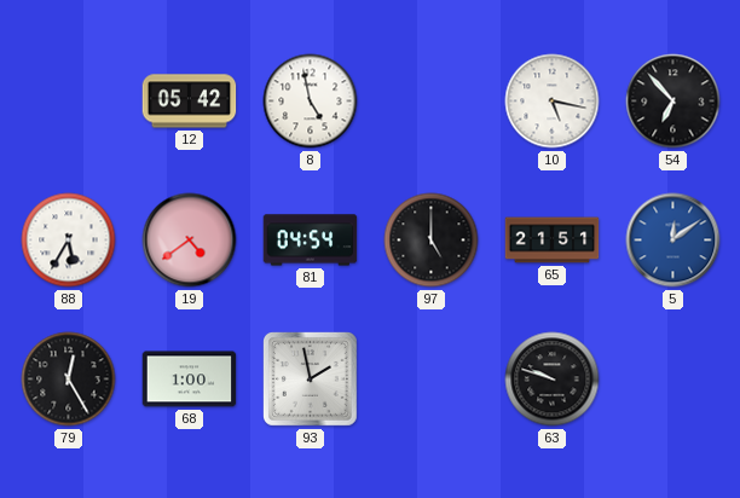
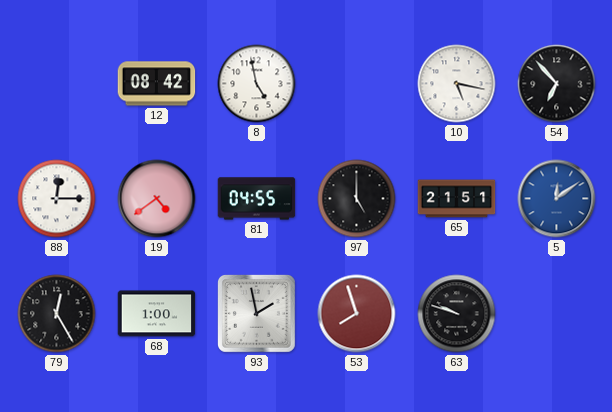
12: 05:42 -> 08:42 (157, 84)
88: 5:35 -> 12:15 (57, 199)
81: 04:54 -> 04:55 (257, 199)
53: none -> 7:57 (357, 314)
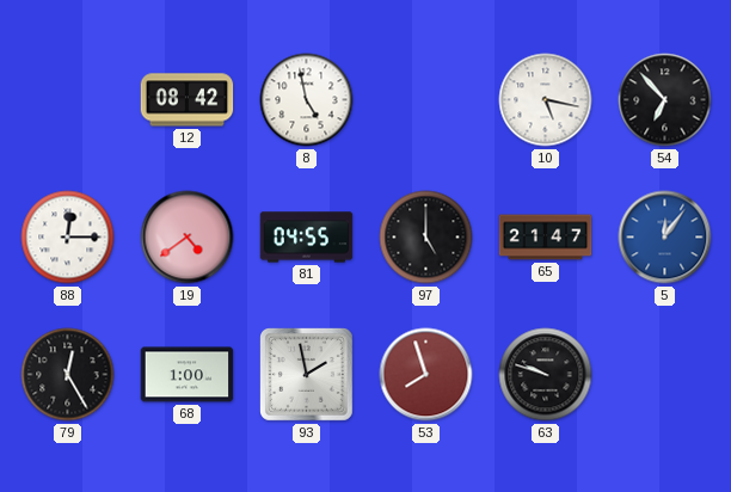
65: 21:51 -> 21:47 (546, 238)
5: 12:09 -> 12:06 (665, 238)
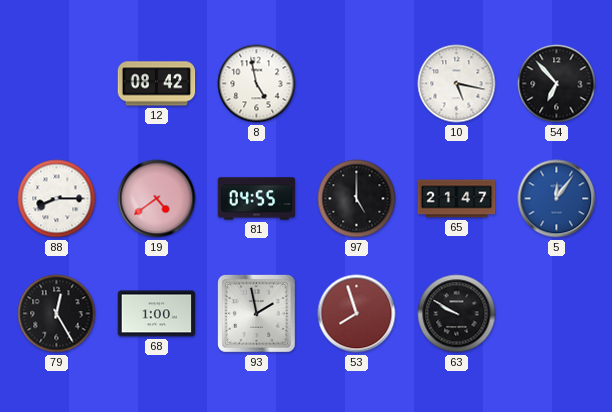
88: 12:15 -> 8:15 (57, 199)
63: 9:48 -> 9:50 (457, 314)
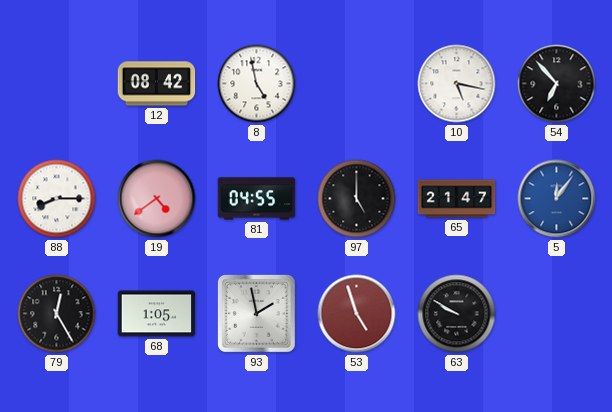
68: 1:00 -> 1:05 (157, 314)
53: 7:57 -> 4:57 (357, 314)
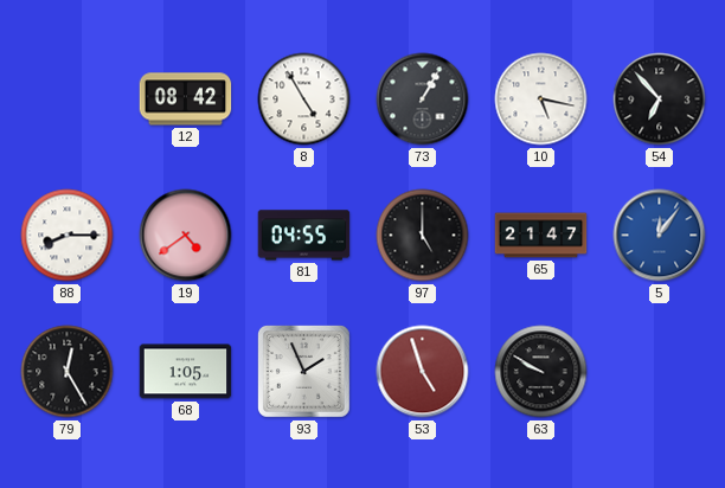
8: 4:58 -> 4:55 (304, 99)
73: none -> 1:05 (423, 99)
93: 1:58 -> 1:56 (304, 372)
